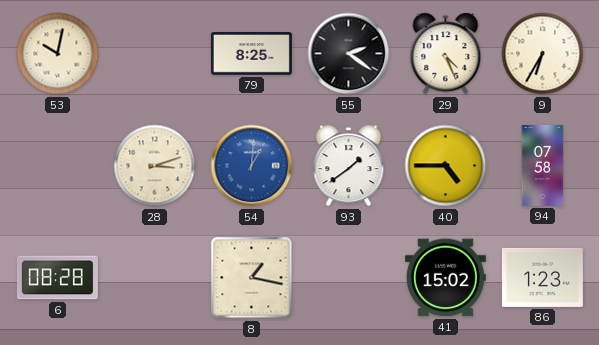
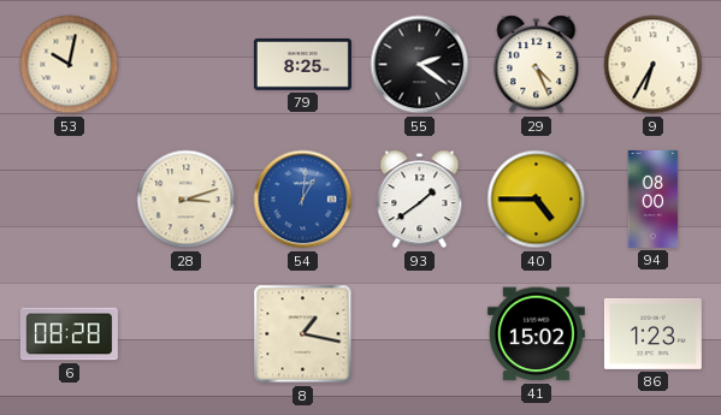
94: 07:58 -> 08:00 (654, 198)
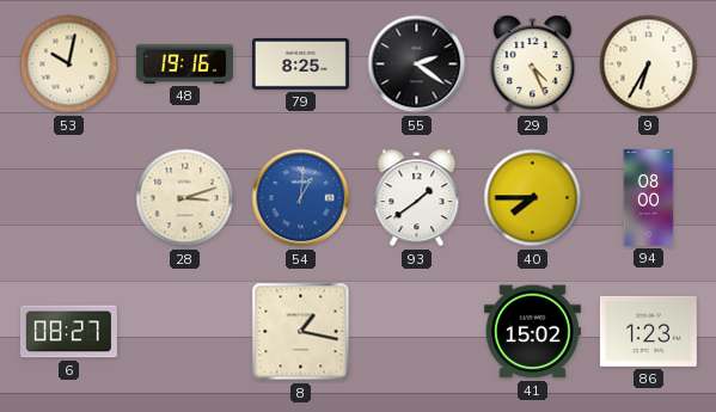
48: none -> 19:16 (184, 63)
40: 4:45 -> 7:45 (533, 198)
6: 08:28 -> 08:27 (68, 332)
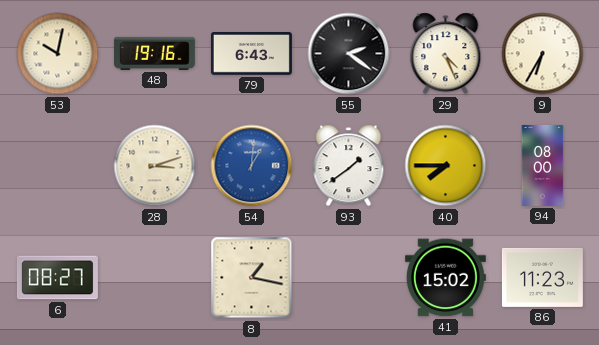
79: 8:25 -> 6:43 (251, 54)
86: 1:23 -> 11:23 (542, 277)
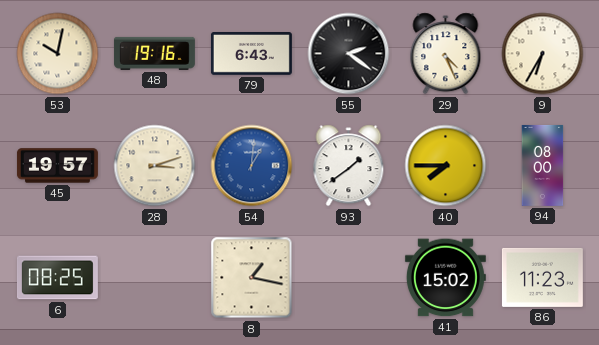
45: none -> 19:57 (57, 166)
6: 08:27 -> 08:25 (57, 278)
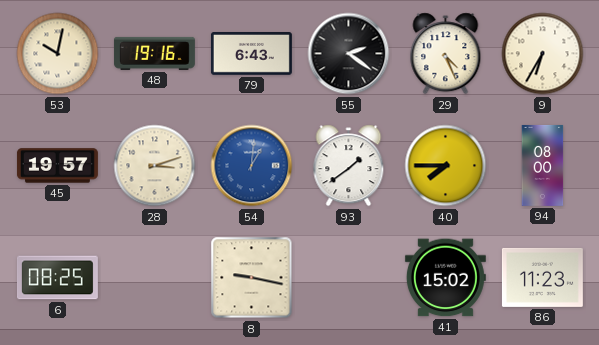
8: 1:17 -> 9:17 (252, 278)
